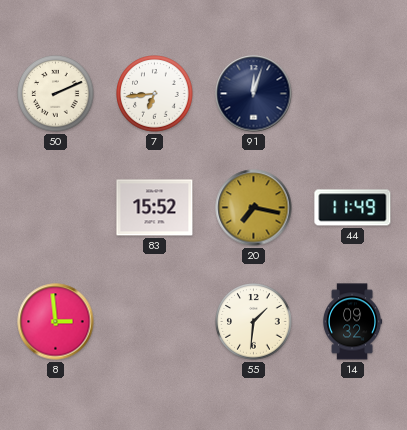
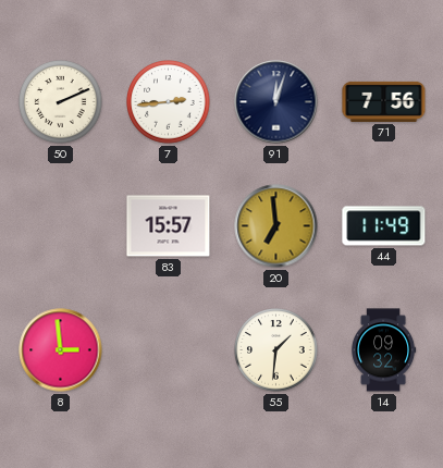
7: 6:44 -> 2:44 (169, 102)
71: none -> 7:56 (384, 101)
83: 15:52 -> 15:57 (169, 226)
20: 7:17 -> 6:59 (276, 226)
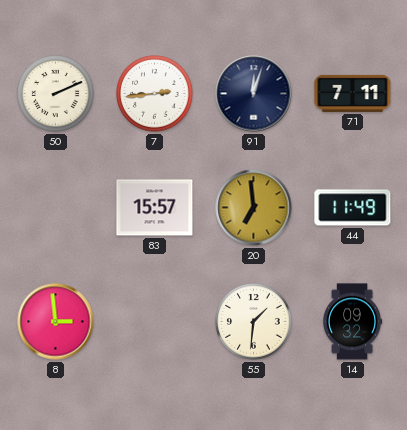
71: 7:56 -> 7:11 (353, 93)
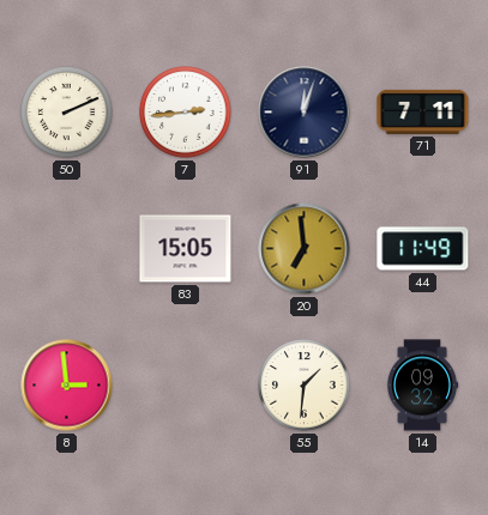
83: 15:57 -> 15:05 (186, 249)
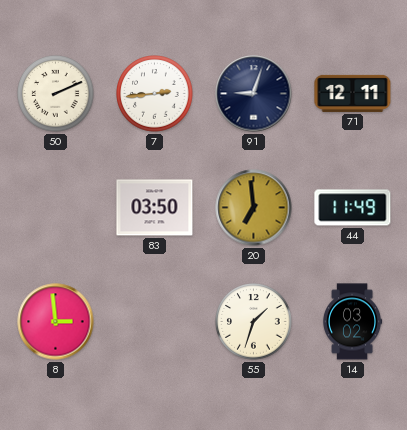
91: 12:03 -> 9:03 (254, 94)
71: 7:11 -> 12:11 (353, 93)
83: 15:05 -> 03:50 (155, 208)
55: 1:31 -> 1:33 (254, 322)
14: 09:32 -> 03:02 (352, 322)
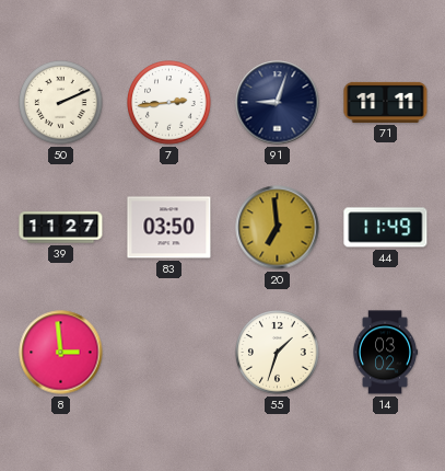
71: 12:11 -> 11:11 (386, 102)
39: none -> 11:27 (61, 228)
